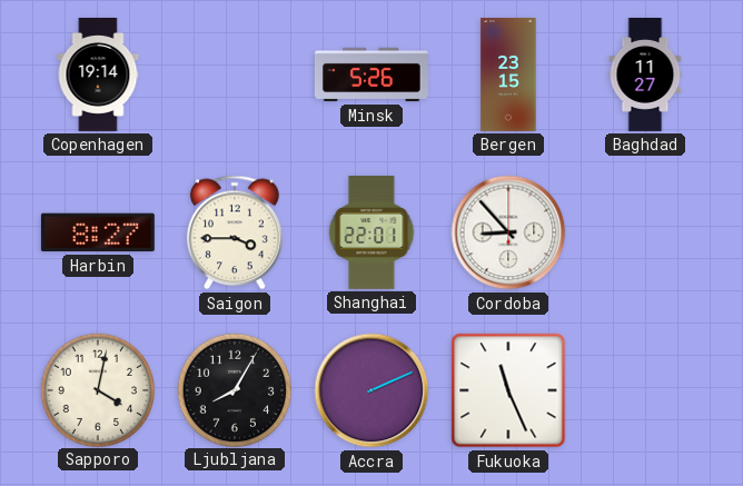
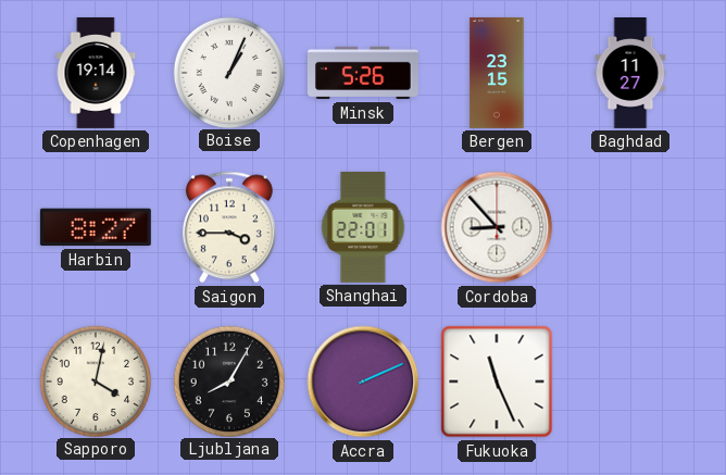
Boise: none -> 1:04 (228, 72)
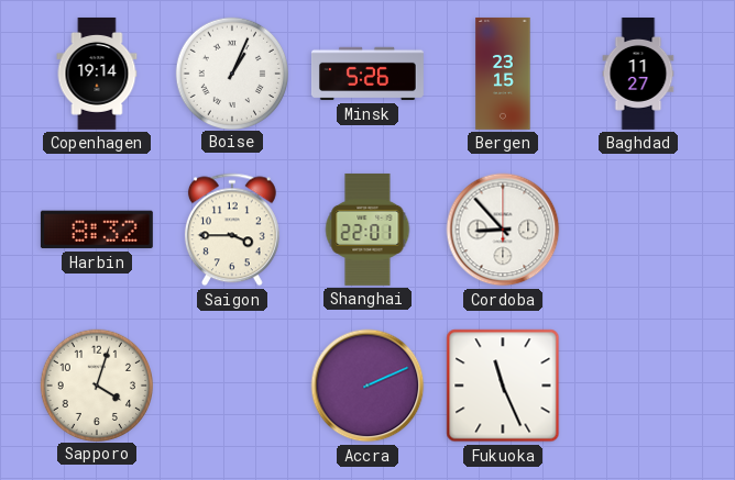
Harbin: 8:27 -> 8:32 (97, 230)
Sapporo: 4:02 -> 4:03 (96, 384)
Ljubljana: 8:05 -> none (228, 380)
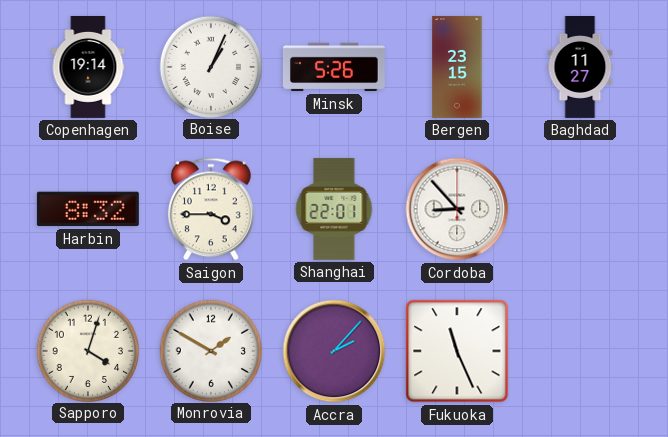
Monrovia: none -> 1:50 (210, 350)
Accra: 2:11 -> 2:07 (334, 351)
